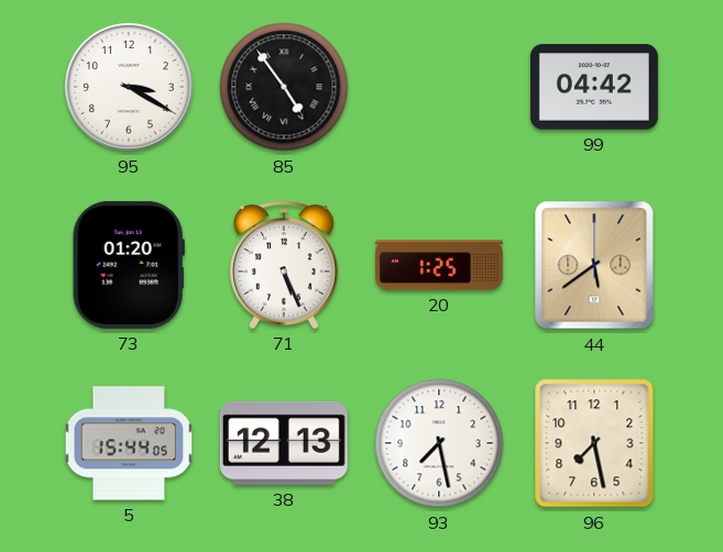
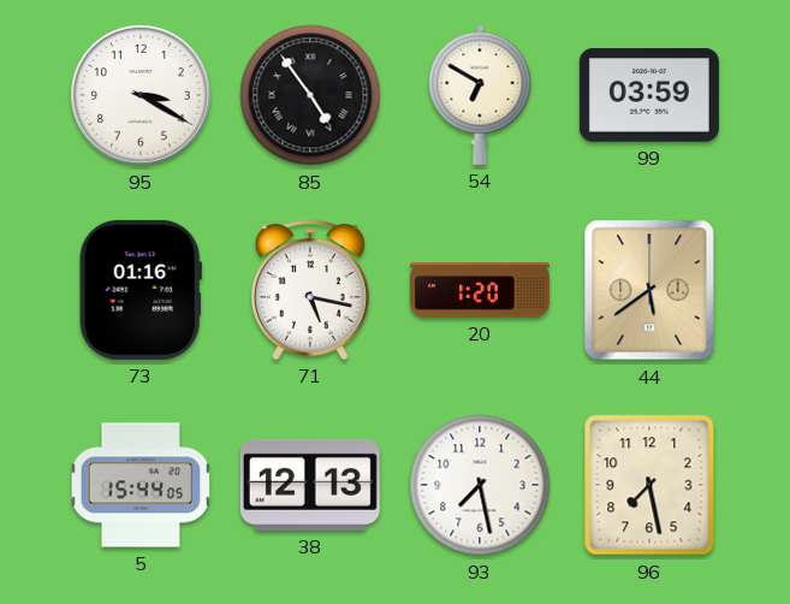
54: none -> 6:50 (480, 95)
99: 04:42 -> 03:59 (649, 95)
73: 01:20 -> 01:16 (141, 290)
71: 5:26 -> 5:17 (310, 290)
20: 1:25 -> 1:20 (480, 290)
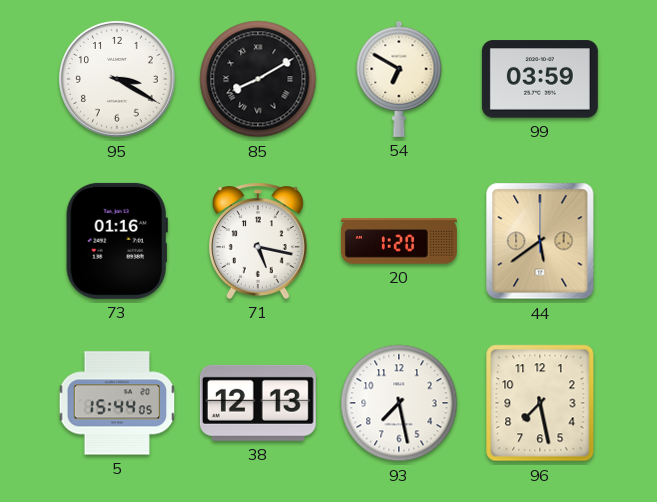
85: 4:54 -> 8:10 (258, 79)
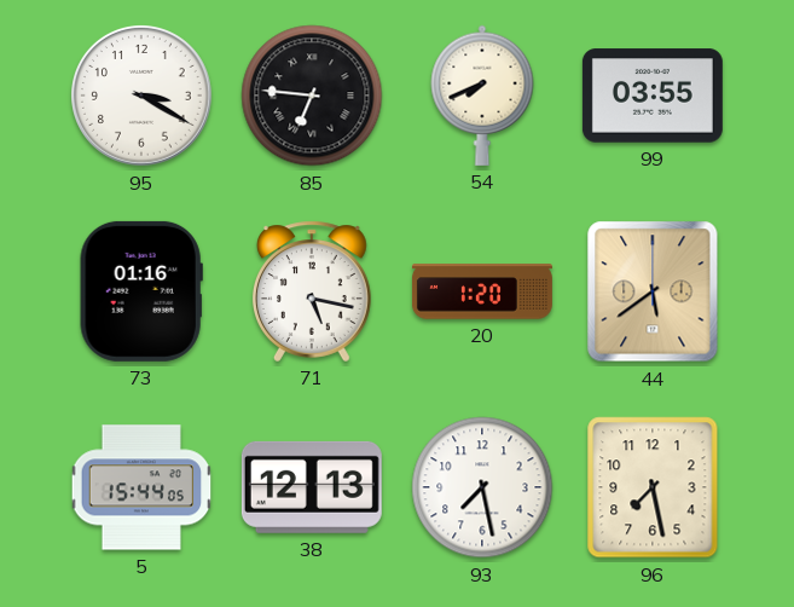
85: 8:10 -> 6:46 (312, 96)
54: 6:50 -> 7:41 (482, 96)
99: 03:59 -> 03:55 (653, 96)
